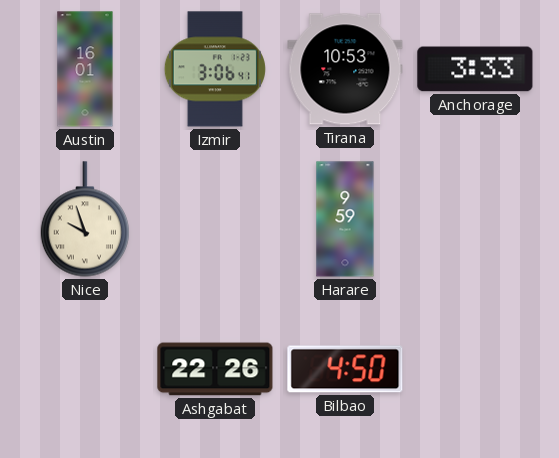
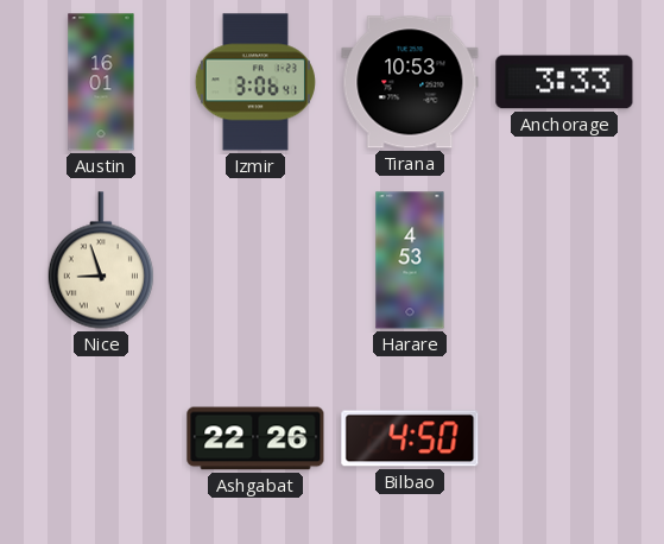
Nice: 9:57 -> 8:57 (101, 260)
Harare: 9:59 -> 4:53 (410, 260)
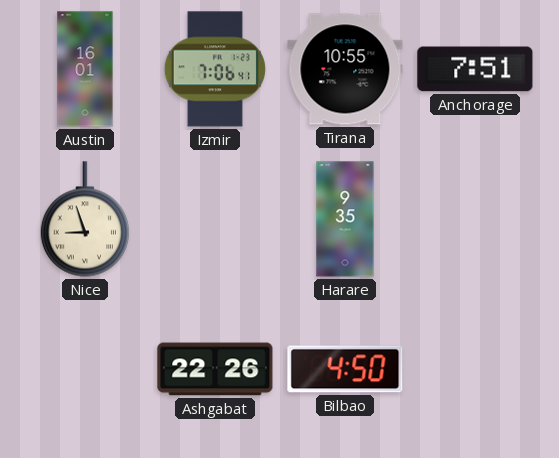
Izmir: 3:06 -> 7:06 (215, 69)
Tirana: 10:53 -> 10:55 (345, 69)
Anchorage: 3:33 -> 7:51 (475, 69)
Harare: 4:53 -> 9:35 (345, 219)
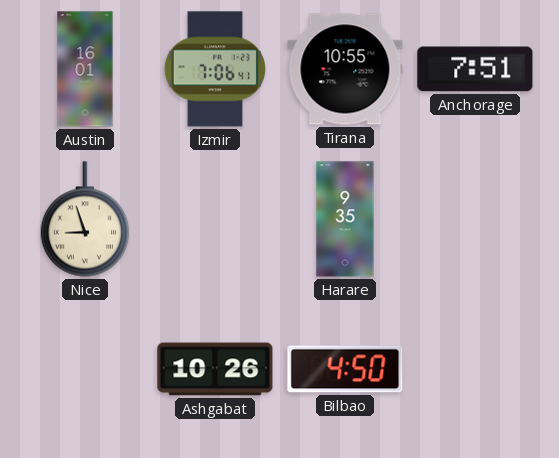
Ashgabat: 22:26 -> 10:26 (215, 369)
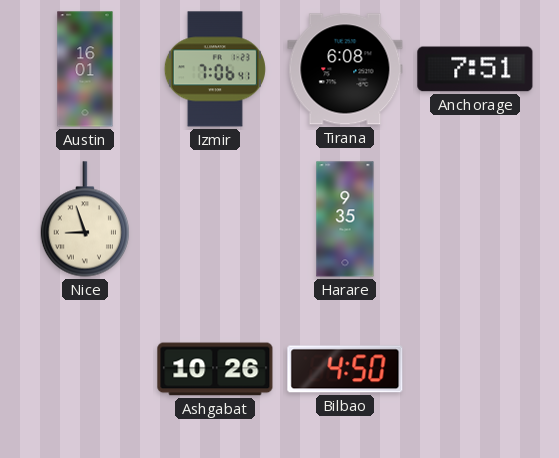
Tirana: 10:55 -> 6:08 (345, 69)
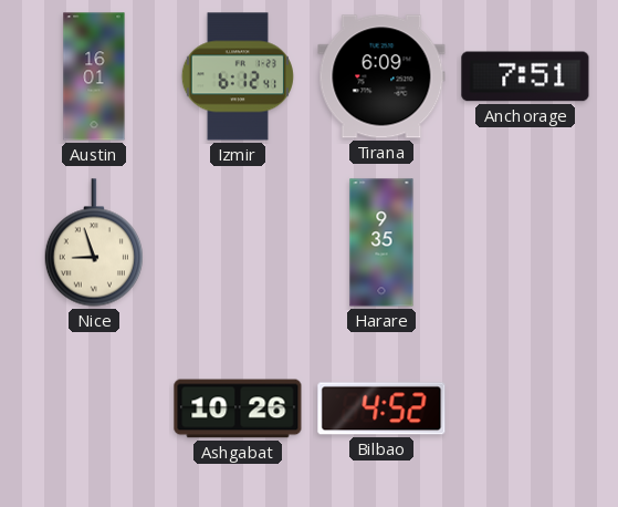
Izmir: 7:06 -> 6:12 (238, 76)
Tirana: 6:08 -> 6:09 (381, 76)
Bilbao: 4:50 -> 4:52 (381, 408)
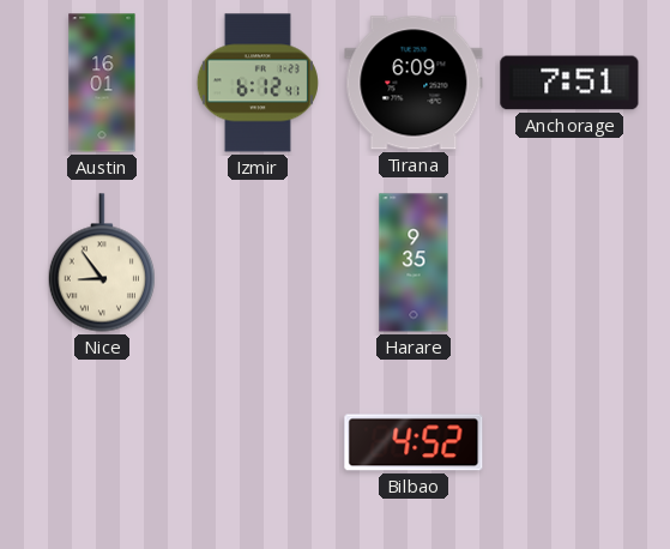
Nice: 8:57 -> 8:54 (102, 263)
Ashgabat: 10:26 -> none (238, 408)
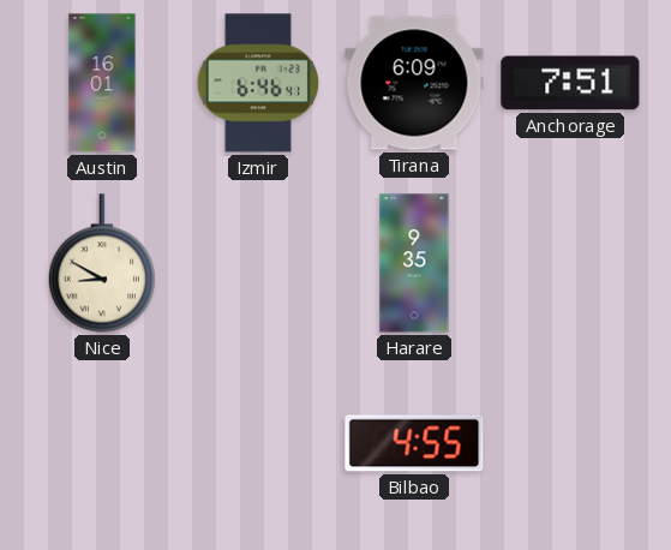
Izmir: 6:12 -> 6:46 (258, 83)
Nice: 8:54 -> 8:50 (102, 263)
Bilbao: 4:52 -> 4:55 (414, 443)
